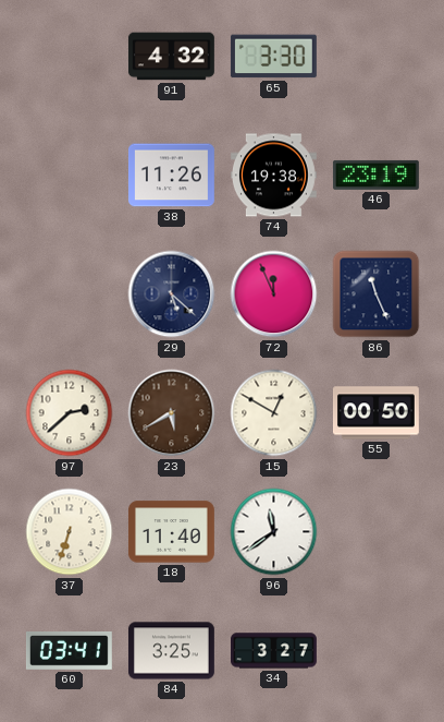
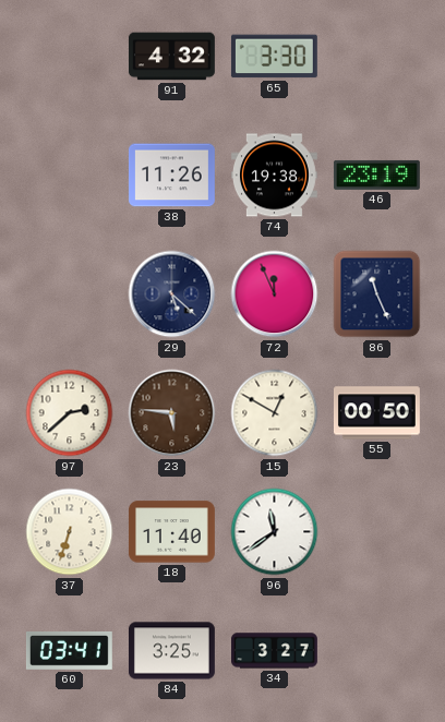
23: 5:40 -> 5:46 (172, 413)
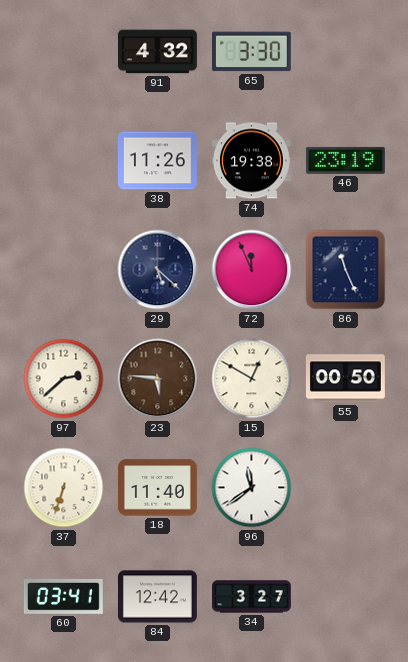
84: 3:25 -> 12:42 (157, 597)
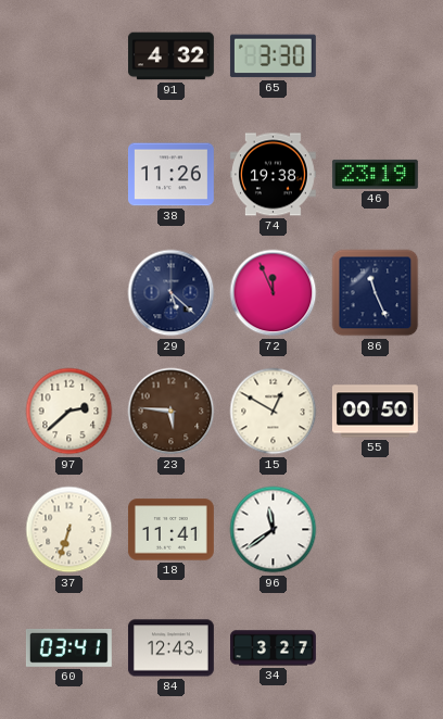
18: 11:40 -> 11:41 (170, 530)
84: 12:42 -> 12:43 (170, 648)
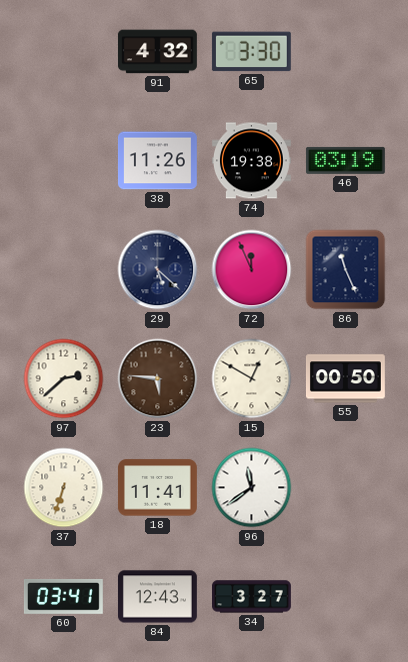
46: 23:19 -> 03:19 (345, 160)
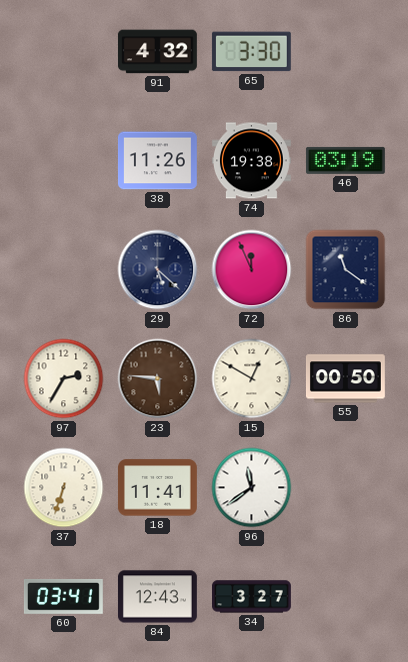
86: 11:26 -> 11:21 (346, 270)
97: 2:38 -> 2:35 (64, 379)
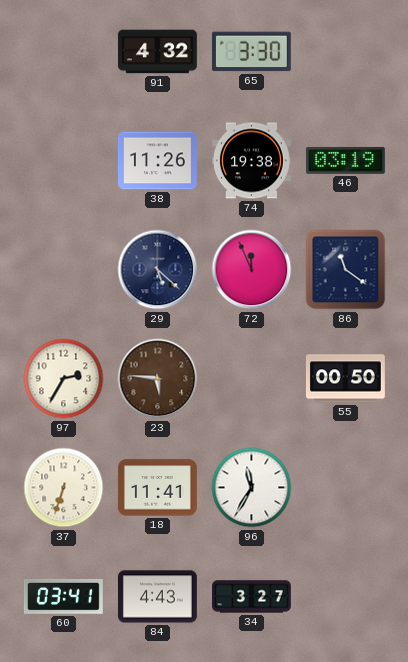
15: 12:50 -> none (252, 379)
96: 11:39 -> 11:35 (252, 488)
84: 12:43 -> 4:43 (157, 597)
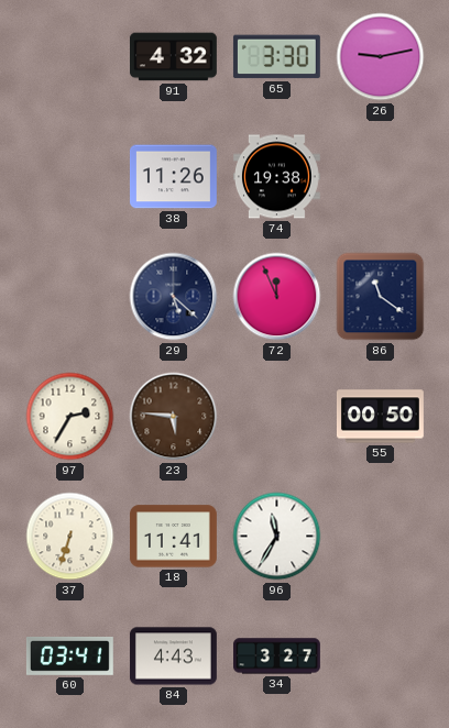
26: none -> 9:13 (381, 57)
46: 03:19 -> none (345, 160)
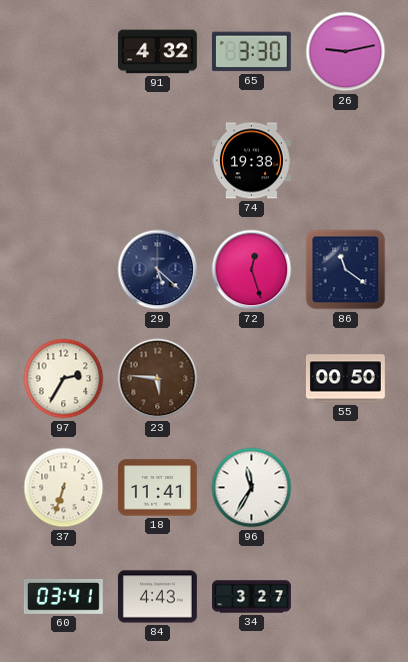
38: 11:26 -> none (173, 177)
72: 11:56 -> 12:27 (252, 270)
